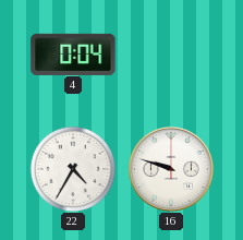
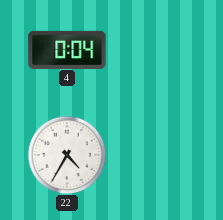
16: 9:48 -> none (171, 169)
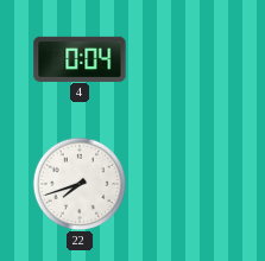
22: 4:35 -> 7:42 (80, 184)
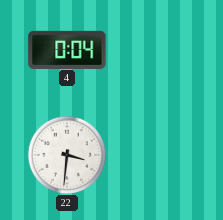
22: 7:42 -> 3:31 (67, 155)
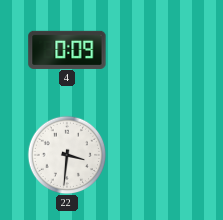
4: 0:04 -> 0:09 (67, 49)
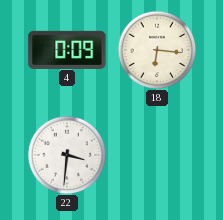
18: none -> 6:16 (157, 50)
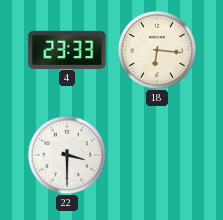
4: 0:09 -> 23:33 (67, 49)
22: 3:31 -> 3:30 (67, 155)
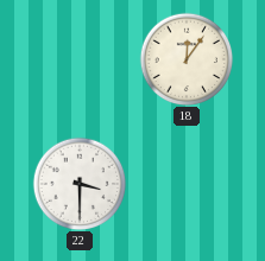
4: 23:33 -> none (67, 49)
18: 6:16 -> 12:06 (187, 59)
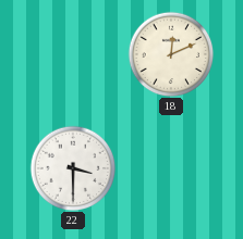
18: 12:06 -> 12:11 (171, 54)
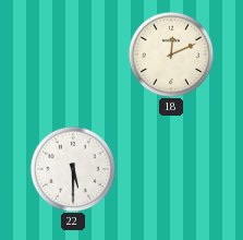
22: 3:30 -> 5:30 (73, 169)
